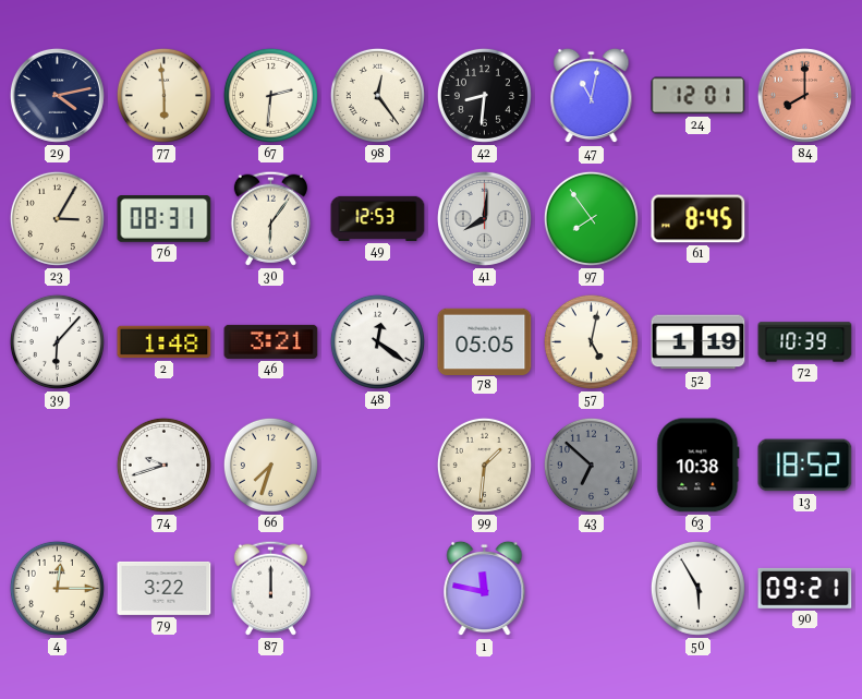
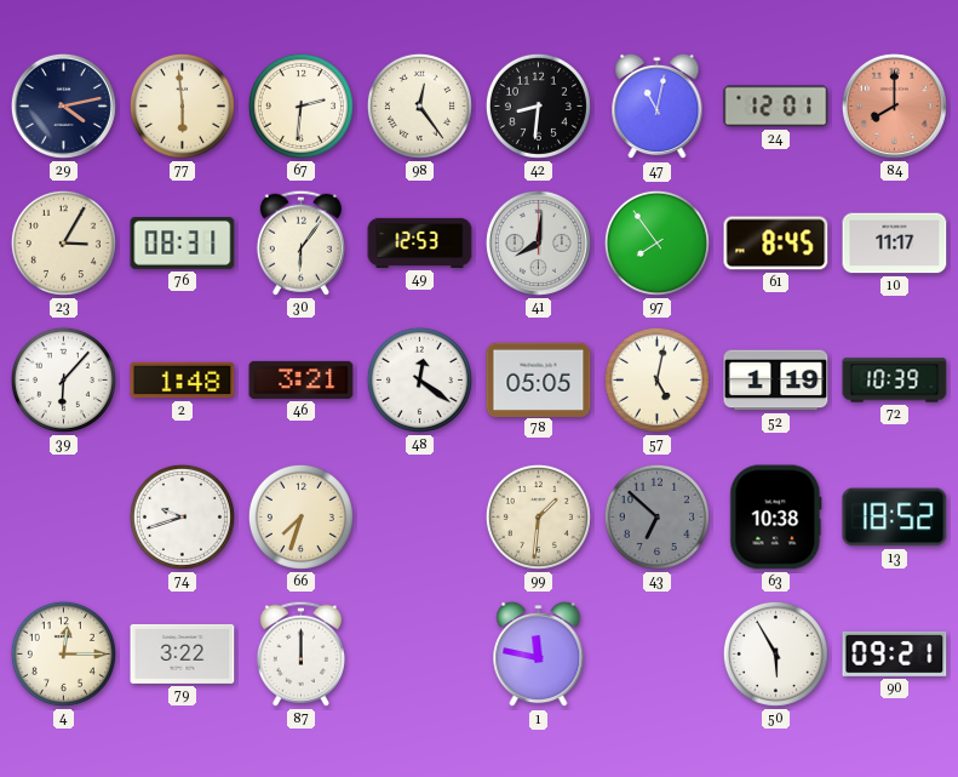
10: none -> 11:17 (895, 244)
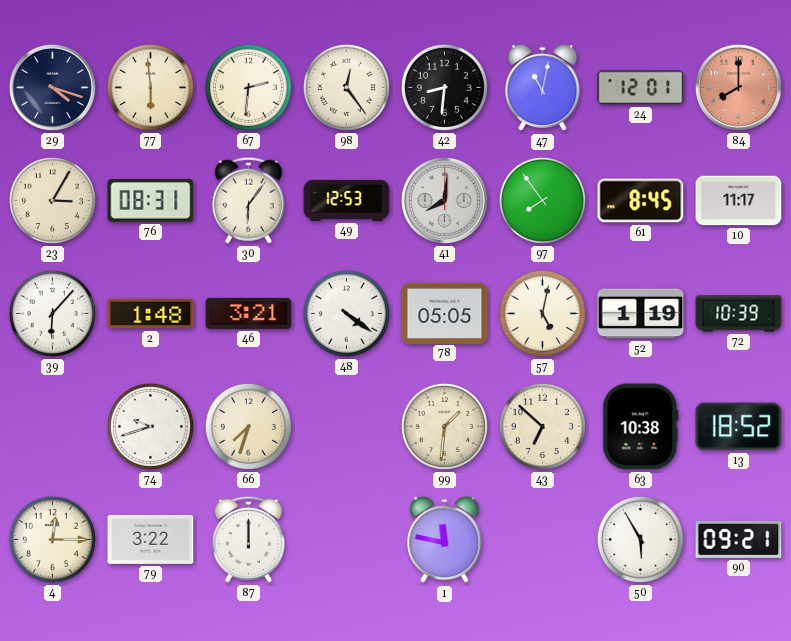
29: 4:13 -> 4:18 (52, 87)
48: 12:21 -> 4:21 (346, 313)
43 dial: grey -> cream (542, 426)
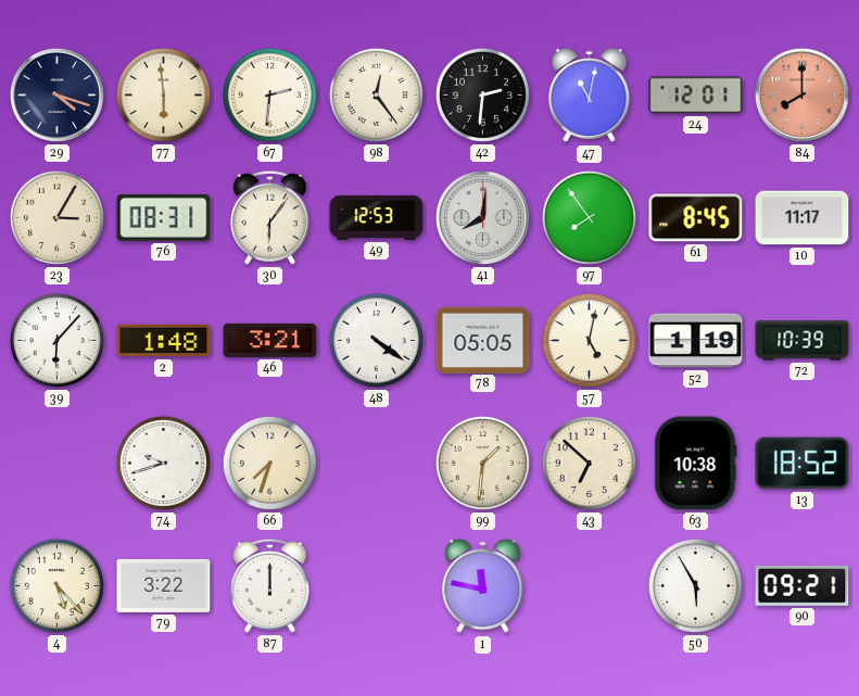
42: 8:31 -> 2:31 (482, 94)
4: 12:15 -> 5:23 (56, 585)
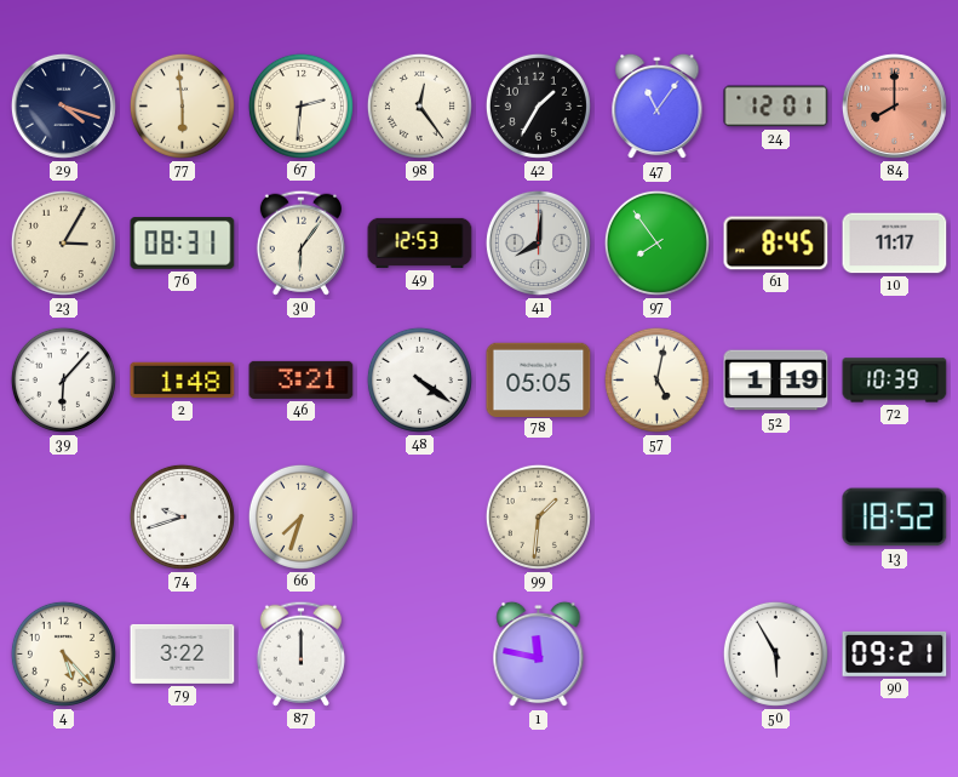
42: 2:31 -> 1:35 (538, 105)
47: 11:02 -> 11:06 (658, 107)
43: 6:52 -> none (589, 463)
63: 10:38 -> none (696, 464)
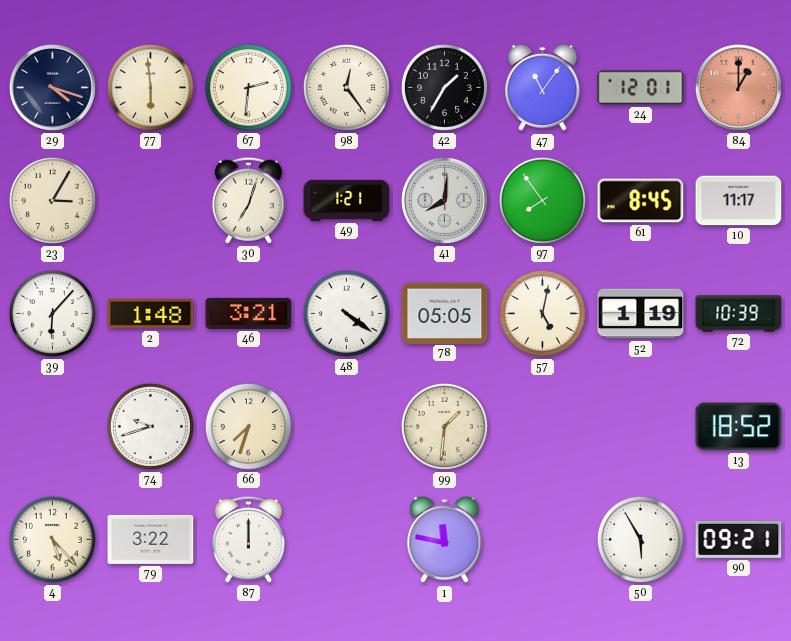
84: 8:00 -> 1:00 (738, 87)
76: 08:31 -> none (183, 244)
30: 6:06 -> 7:03 (248, 200)
49: 12:53 -> 1:21 (347, 200)
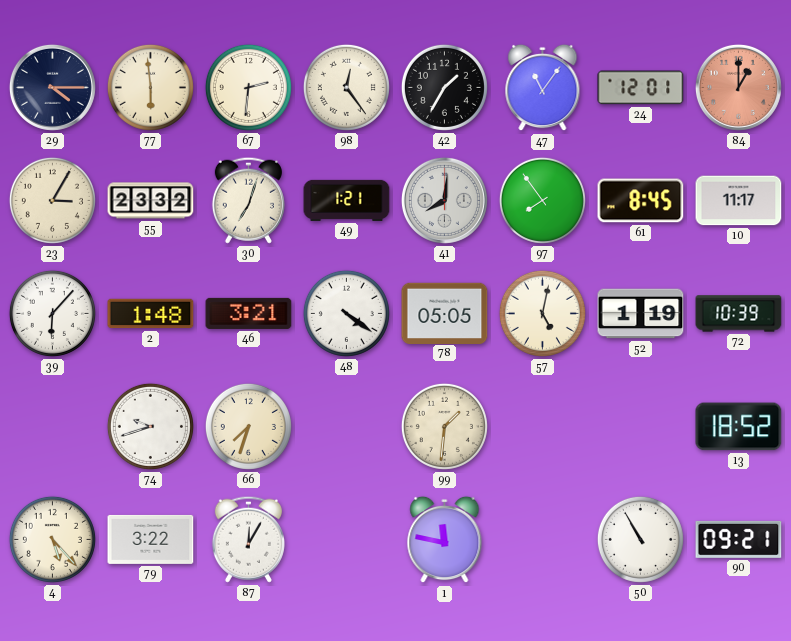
29: 4:18 -> 4:15 (52, 87)
55: none -> 23:32 (151, 201)
87: 12:00 -> 12:05 (248, 539)
50: 5:55 -> 10:55 (640, 539)
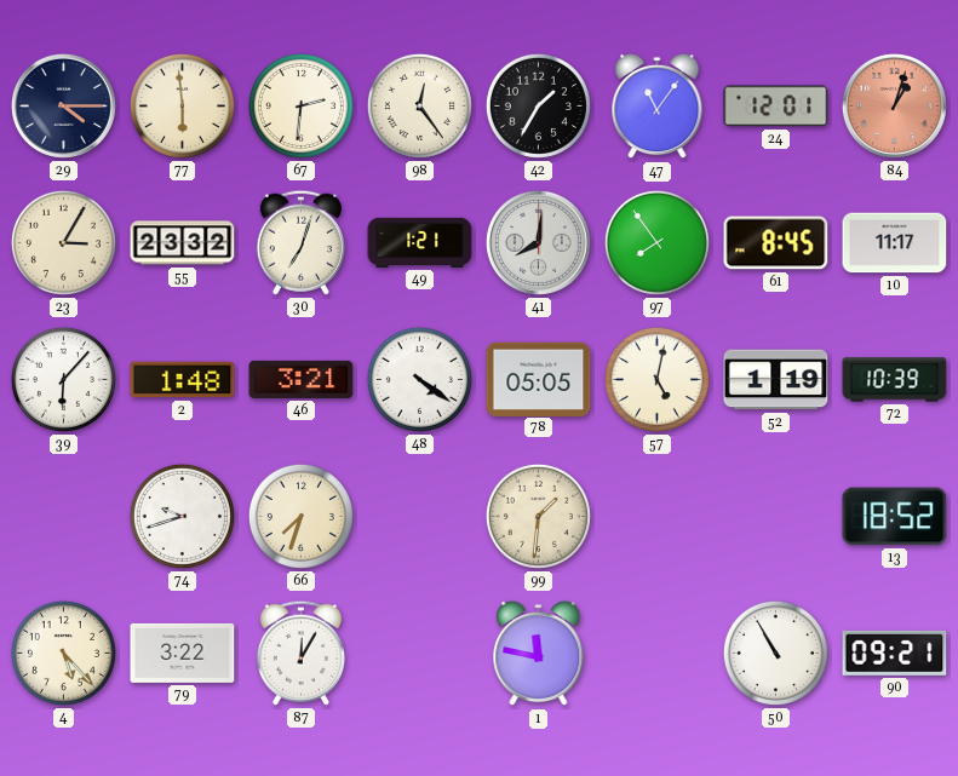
84: 1:00 -> 1:03 (894, 105)
